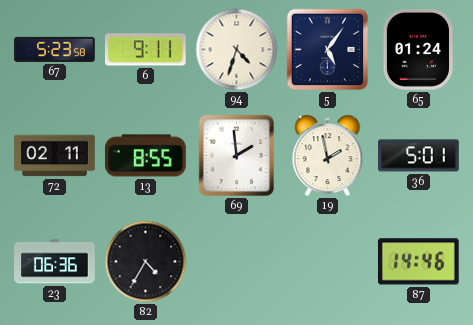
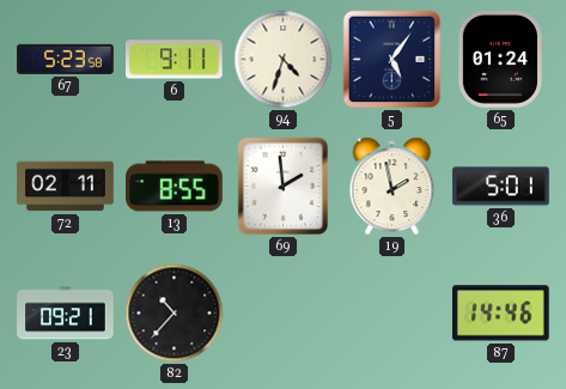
23: 06:36 -> 09:21 (66, 314)
82: 4:35 -> 10:37 (175, 314)
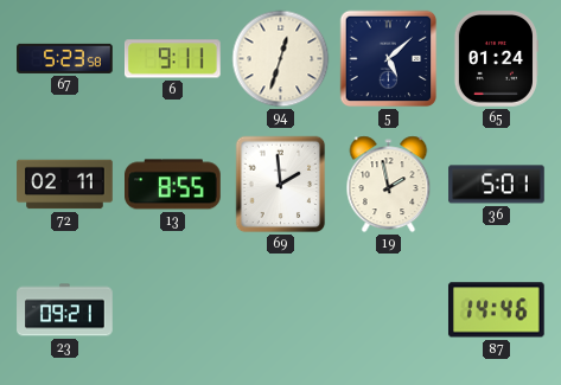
94: 4:33 -> 12:33 (281, 59)
5: 5:06 -> 5:08 (389, 59)
82: 10:37 -> none (175, 314)
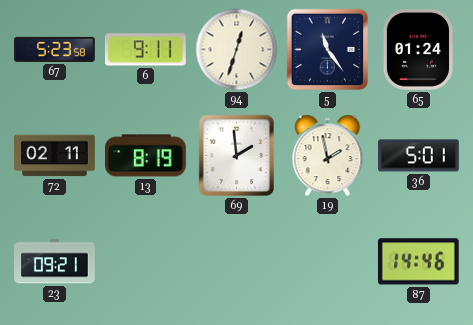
5: 5:08 -> 11:24 (328, 50)
13: 8:55 -> 8:19 (146, 156)
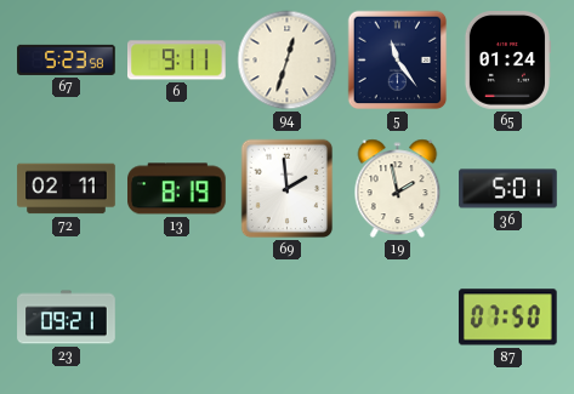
87: 14:46 -> 07:50 (507, 318)
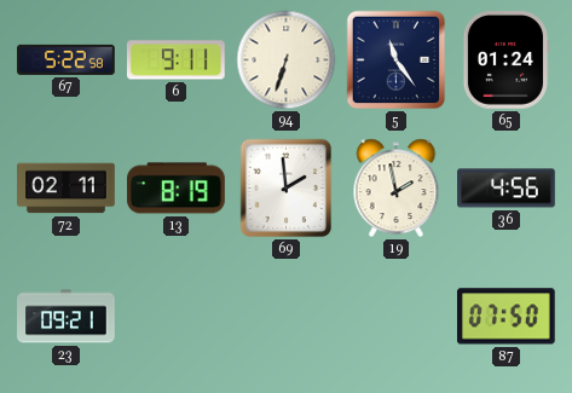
67: 5:23 -> 5:22 (67, 59)
94: 12:33 -> 6:33 (287, 60)
36: 5:01 -> 4:56 (507, 189)
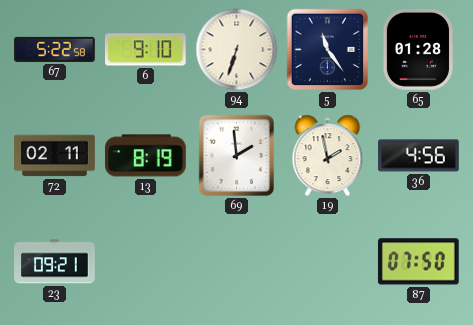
6: 9:11 -> 9:10 (146, 50)
65: 01:24 -> 01:28 (417, 50)
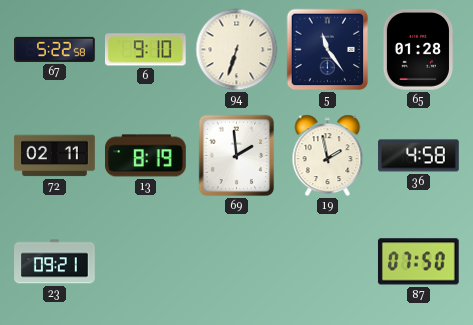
36: 4:56 -> 4:58 (419, 156)
